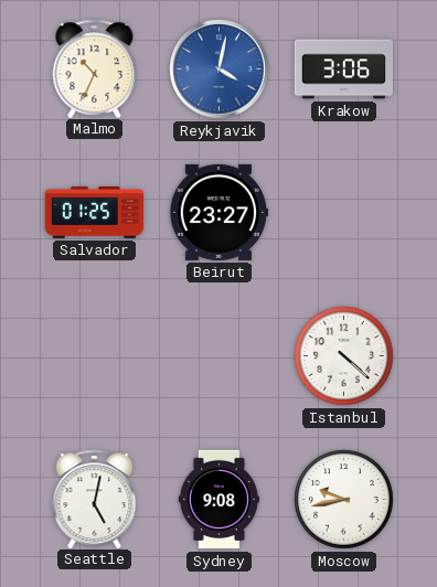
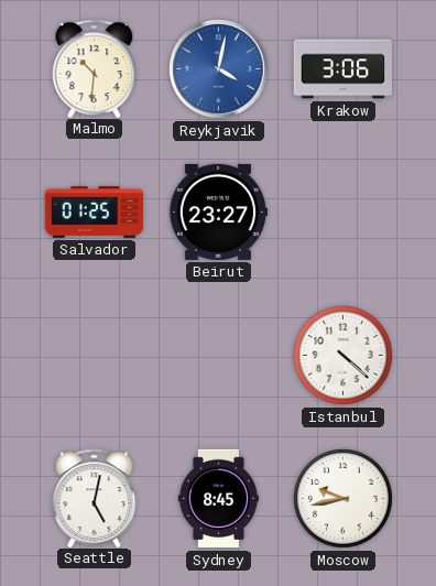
Malmo: 10:34 -> 10:31 (95, 68)
Sydney: 9:08 -> 8:45 (218, 499)
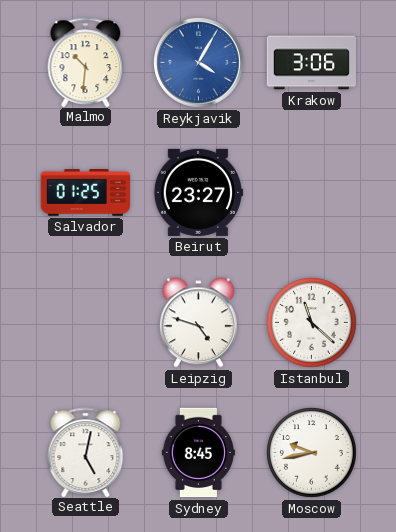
Reykjavik: 4:02 -> 4:05 (199, 63)
Leipzig: none -> 4:48 (198, 323)
Istanbul: 4:22 -> 11:22 (312, 323)
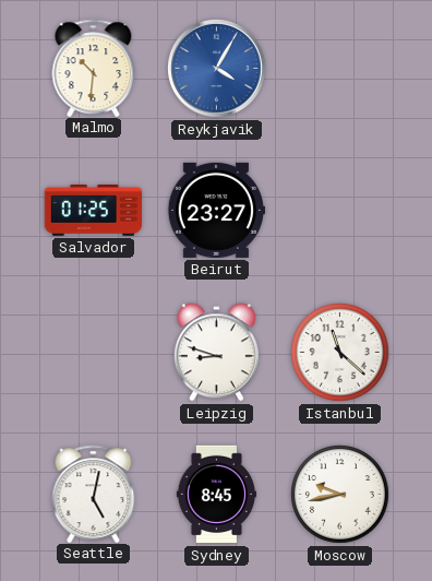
Krakow: 3:06 -> none (312, 63)
Leipzig: 4:48 -> 8:48 (216, 353)
